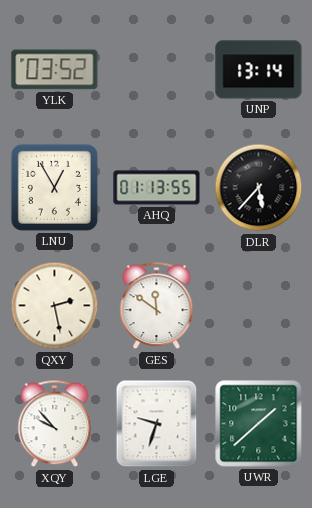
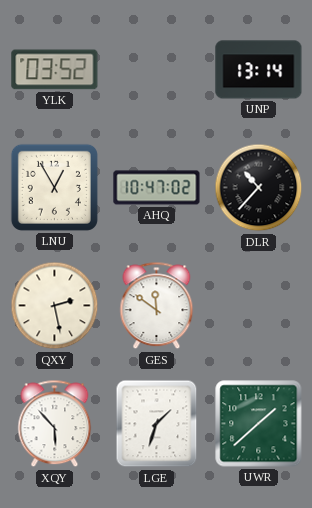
AHQ: 01:13 -> 10:47 (157, 188)
DLR: 5:37 -> 10:37 (259, 188)
XQY: 9:53 -> 5:53 (55, 424)
LGE: 9:33 -> 1:33 (157, 424)
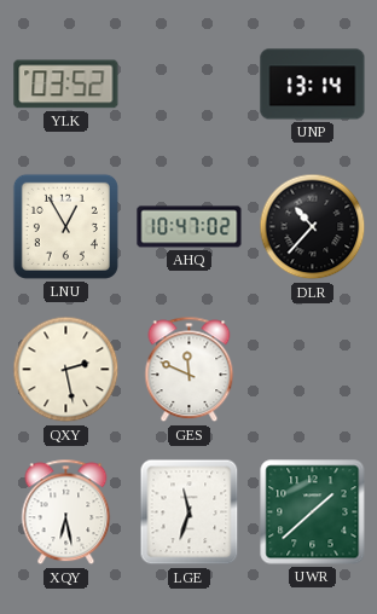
GES: 11:51 -> 11:49 (190, 370)
XQY: 5:53 -> 6:28 (66, 512)
LGE: 1:33 -> 11:33 (190, 512)
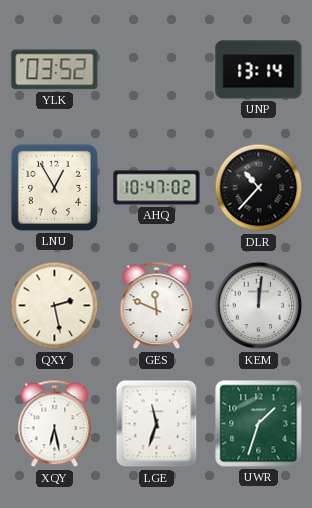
KEM: none -> 12:01 (259, 306)
UWR: 1:38 -> 1:33 (259, 424)
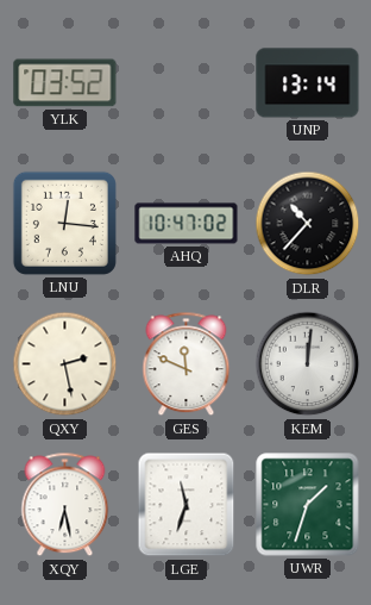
LNU: 12:55 -> 12:16 (64, 223)
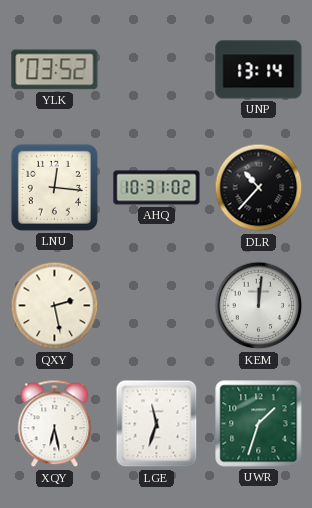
AHQ: 10:47 -> 10:31 (157, 188)
GES: 11:49 -> none (187, 364)
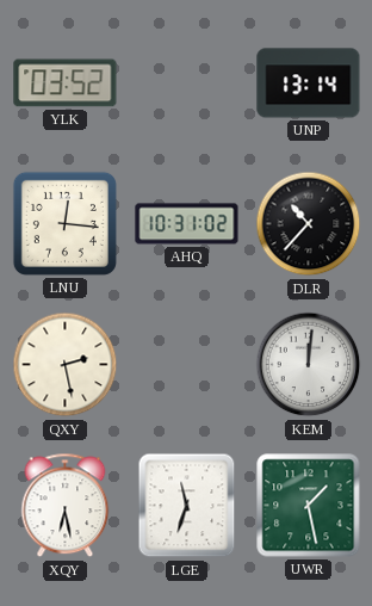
UWR: 1:33 -> 1:28 (309, 506)
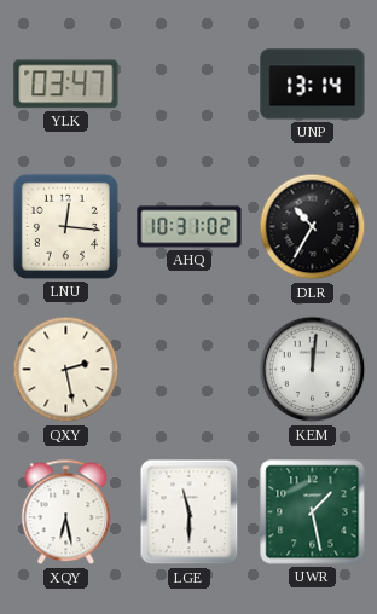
YLK: 03:52 -> 03:47 (66, 85)
DLR: 10:37 -> 10:35 (313, 227)
LGE: 11:33 -> 11:30 (190, 512)
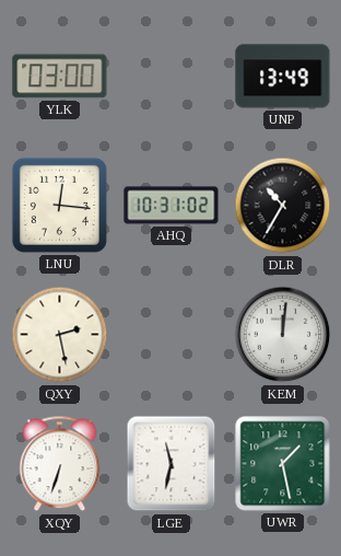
YLK: 03:47 -> 03:00 (60, 77)
UNP: 13:14 -> 13:49 (283, 77)
XQY: 6:28 -> 6:33 (60, 464)
LGE: 11:30 -> 11:32 (172, 464)
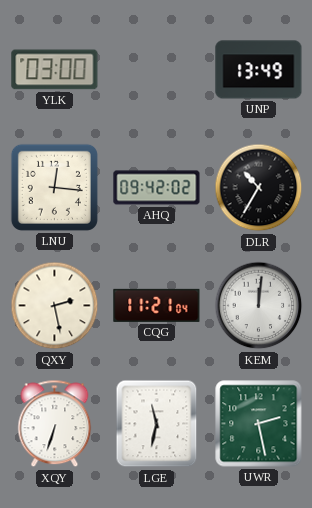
AHQ: 10:31 -> 09:42 (157, 188)
CQG: none -> 11:21 (157, 305)
UWR: 1:28 -> 2:28 (259, 424)
